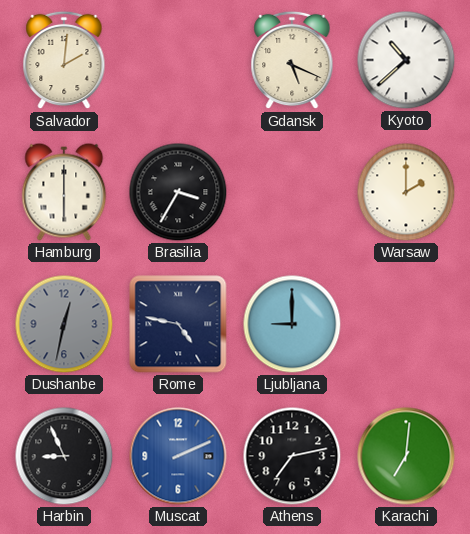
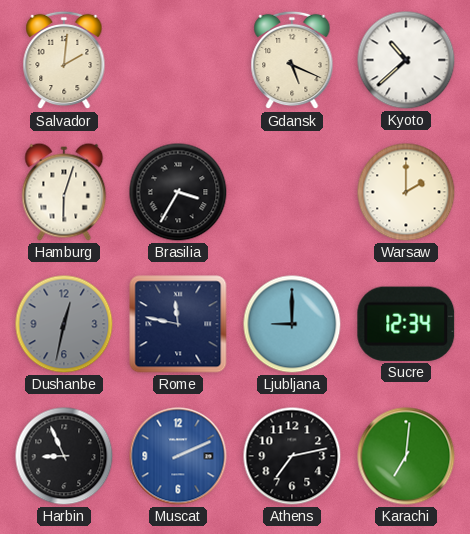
Hamburg: 6:00 -> 6:03 (64, 192)
Rome: 4:47 -> 11:47 (178, 324)
Sucre: none -> 12:34 (406, 324)
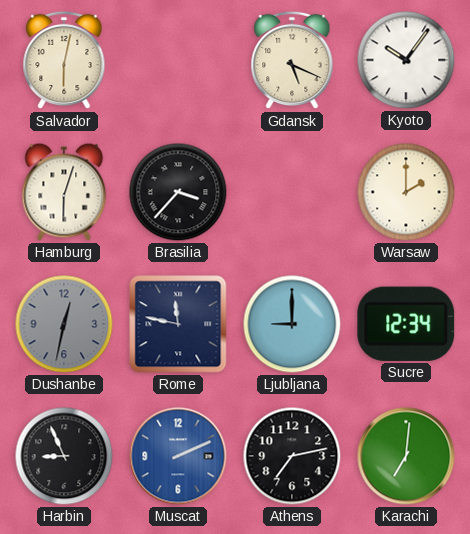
Salvador: 2:01 -> 6:02 (64, 60)
Kyoto: 10:38 -> 10:06 (406, 60)
Brasilia: 3:35 -> 3:37 (178, 192)
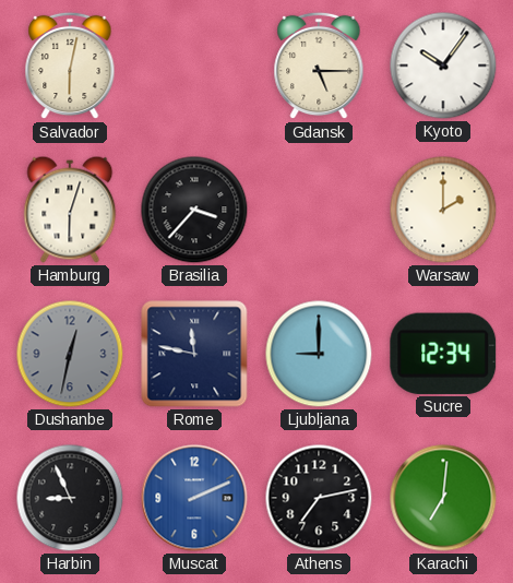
Gdansk: 5:19 -> 5:15 (319, 66)
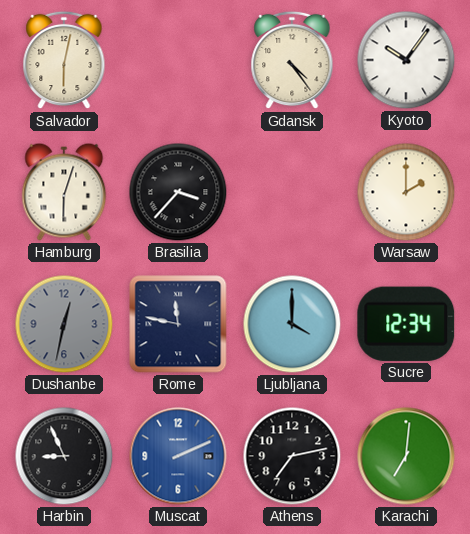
Gdansk: 5:15 -> 4:24 (292, 60)
Ljubljana: 9:00 -> 4:00 (292, 324)
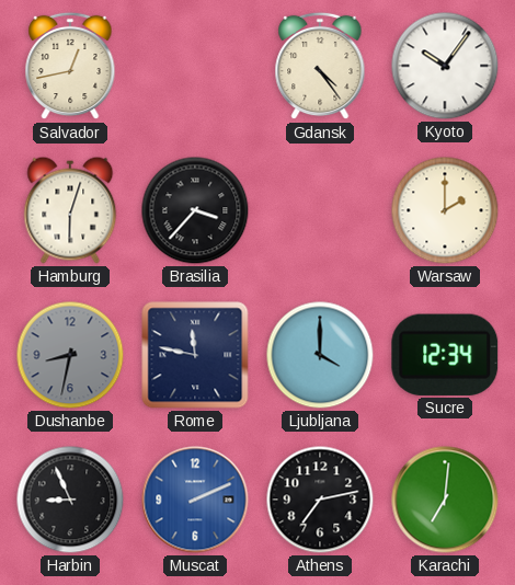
Salvador: 6:02 -> 12:43 (70, 66)
Dushanbe: 12:32 -> 8:32 (70, 355)
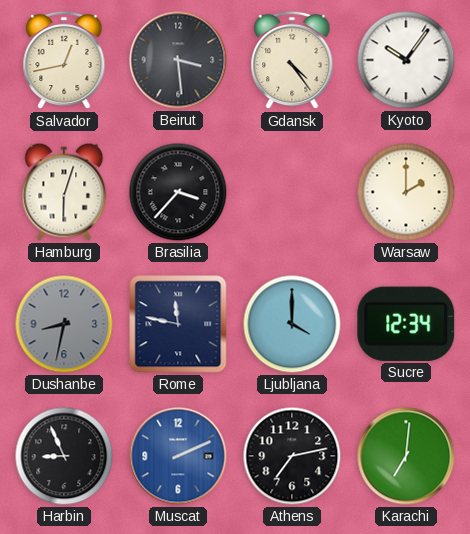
Beirut: none -> 3:29 (178, 60)
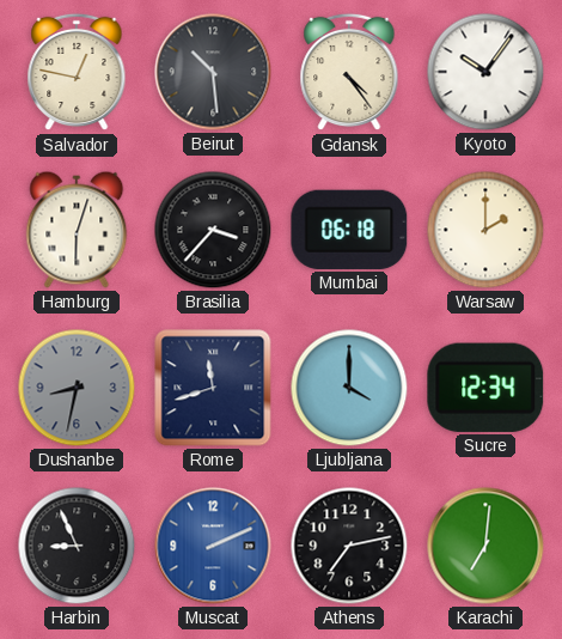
Salvador: 12:43 -> 12:47 (77, 72)
Beirut: 3:29 -> 10:29 (213, 72)
Mumbai: none -> 06:18 (349, 230)
Rome: 11:47 -> 11:42 (213, 388)
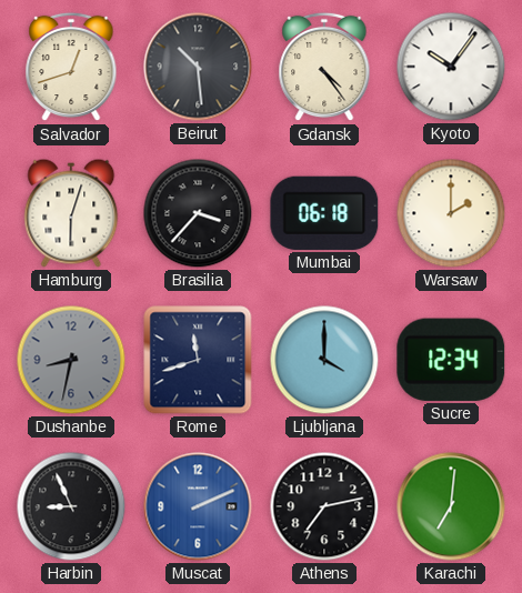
Salvador: 12:47 -> 12:42 (71, 67)
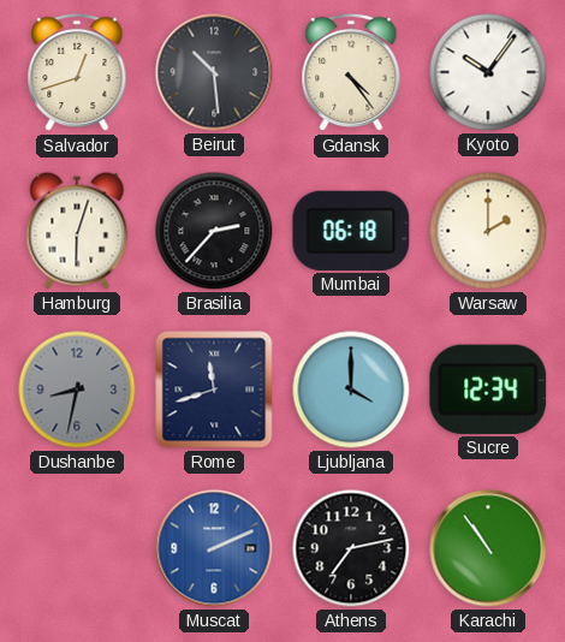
Brasilia: 3:37 -> 2:37 (214, 231)
Harbin: 8:56 -> none (71, 506)
Karachi: 7:01 -> 10:54 (488, 548)
